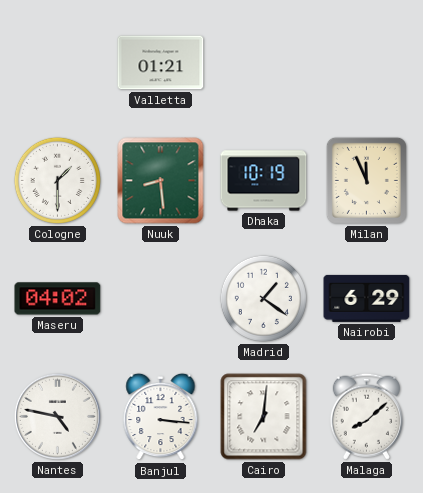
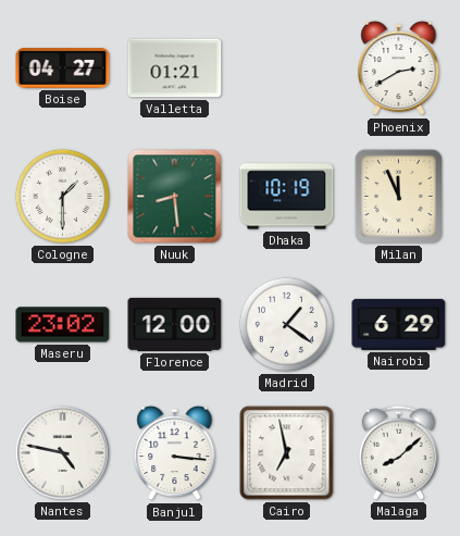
Boise: none -> 04:27 (63, 68)
Phoenix: none -> 2:40 (399, 68)
Maseru: 04:02 -> 23:02 (63, 325)
Florence: none -> 12:00 (175, 324)
Cairo: 7:01 -> 6:58 (287, 453)
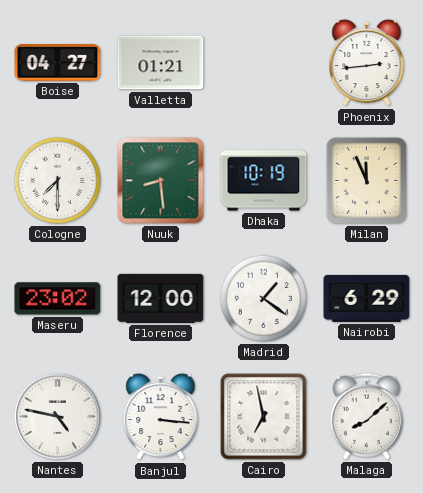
Phoenix: 2:40 -> 2:44 (367, 63)
Cologne: 1:30 -> 7:30 (57, 180)
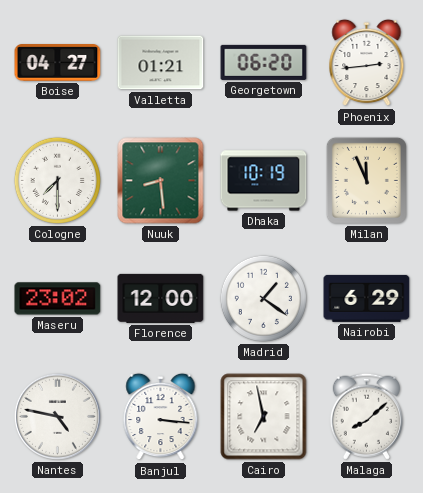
Georgetown: none -> 06:20 (264, 62)
